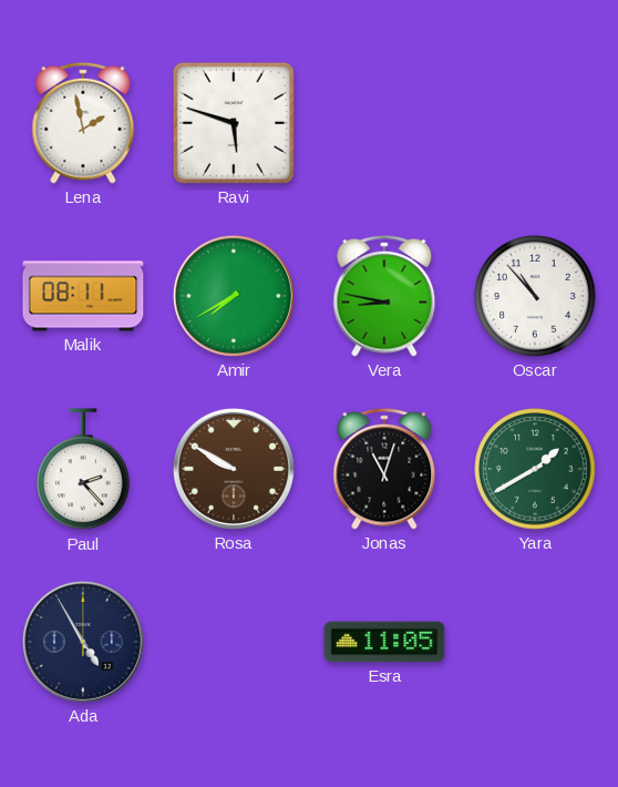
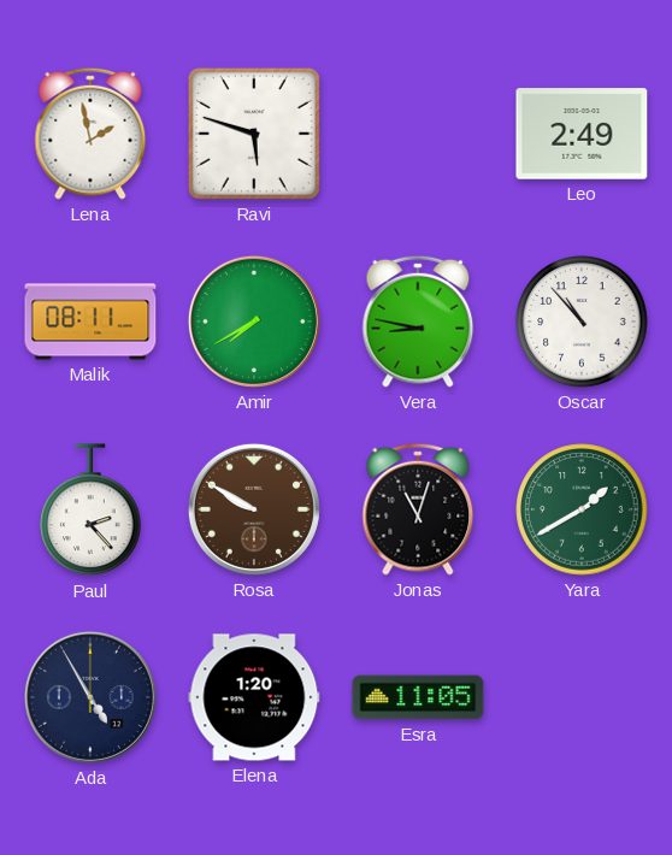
Leo: none -> 2:49 (582, 134)
Elena: none -> 1:20 (254, 697)
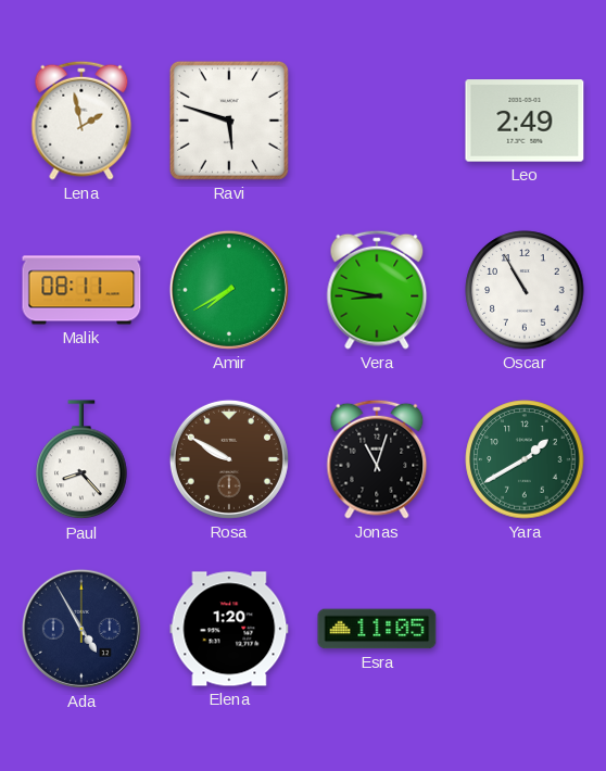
Oscar: 10:53 -> 10:55 (525, 290)
Paul: 2:23 -> 8:23 (81, 460)
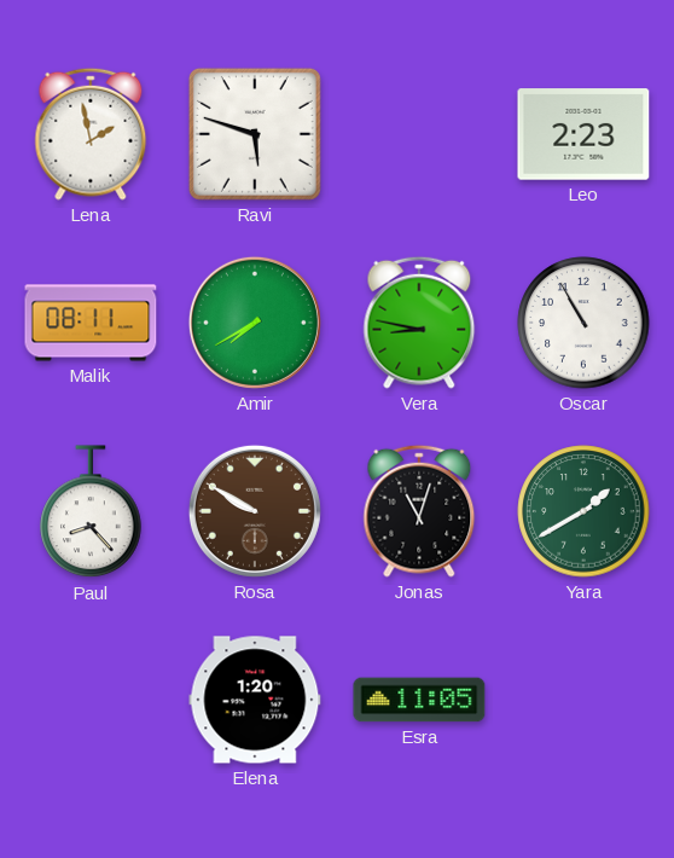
Leo: 2:49 -> 2:23 (583, 134)
Ada: 4:55 -> none (81, 629)
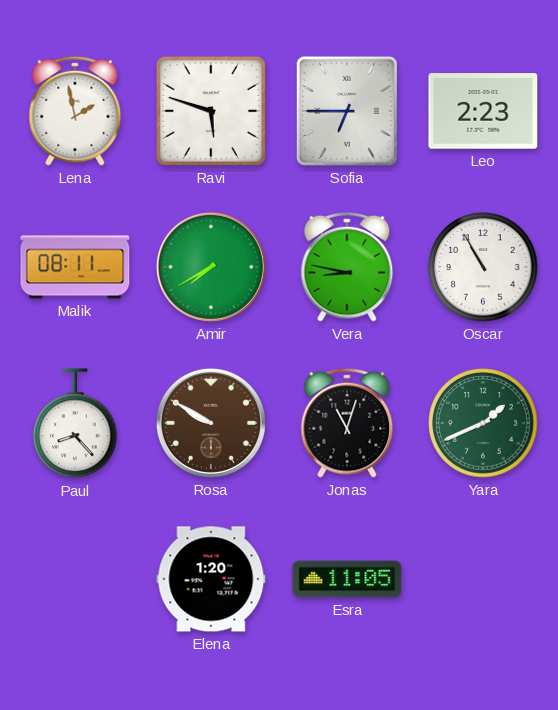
Sofia: none -> 6:45 (347, 111)
Yara: 1:40 -> 1:41 (483, 423)
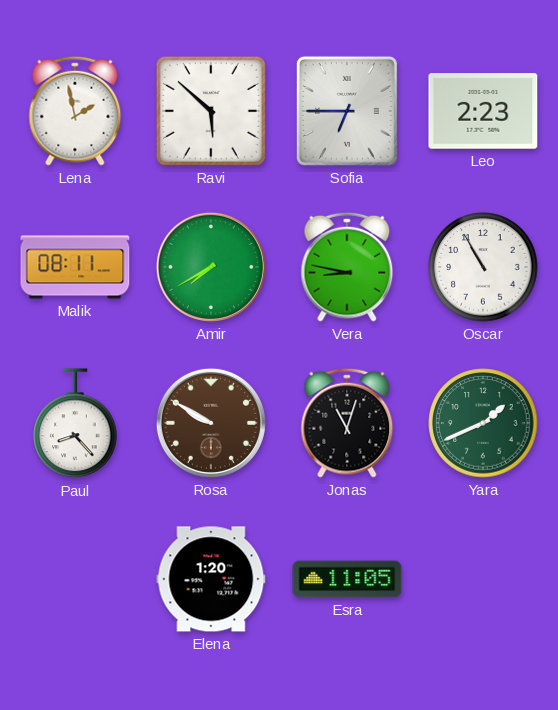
Ravi: 5:48 -> 5:52 (211, 111)
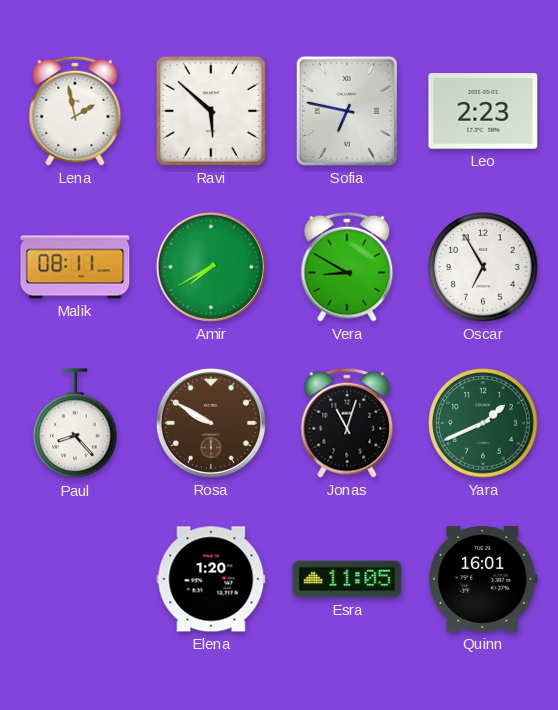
Sofia: 6:45 -> 6:47 (347, 111)
Vera: 8:47 -> 8:50 (347, 267)
Oscar: 10:55 -> 6:55 (483, 267)
Quinn: none -> 16:01 (483, 580)
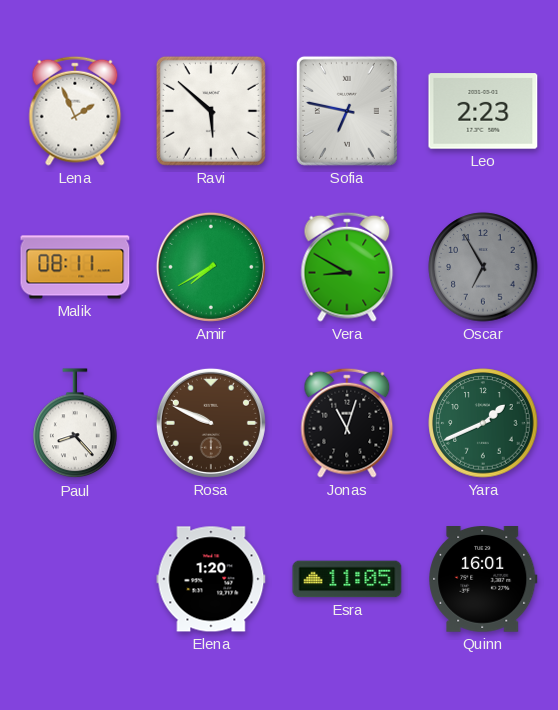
Lena: 1:58 -> 1:56 (75, 111)
Oscar dial: white -> grey (483, 267)
Rosa: 9:50 -> 9:49 (211, 423)
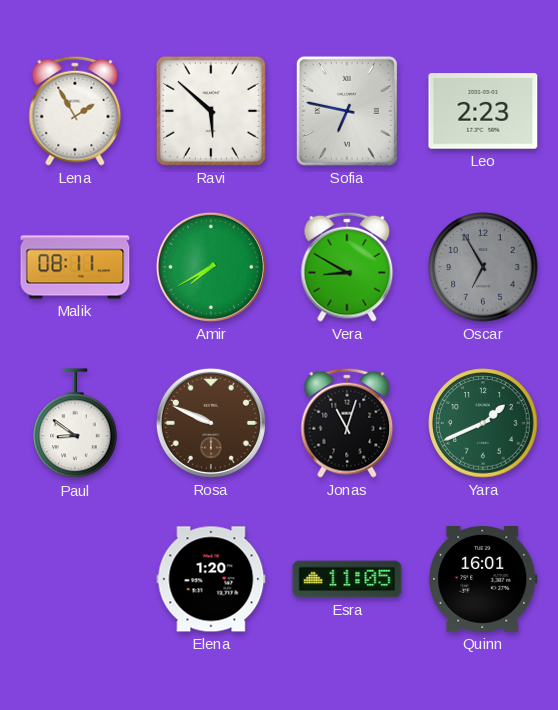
Lena: 1:56 -> 1:55 (75, 111)
Paul: 8:23 -> 8:51 (75, 424)
